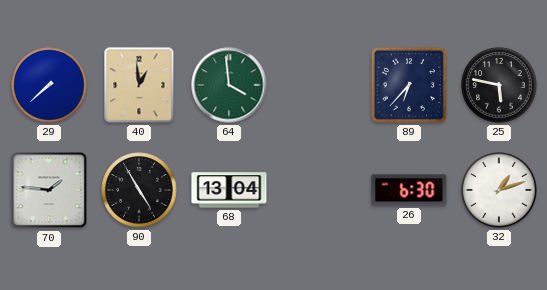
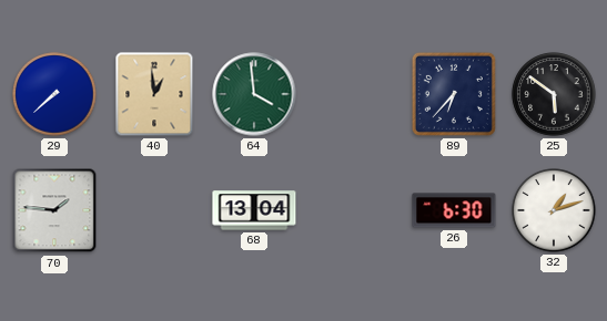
25: 5:47 -> 5:51 (554, 94)
90: 4:55 -> none (139, 190)
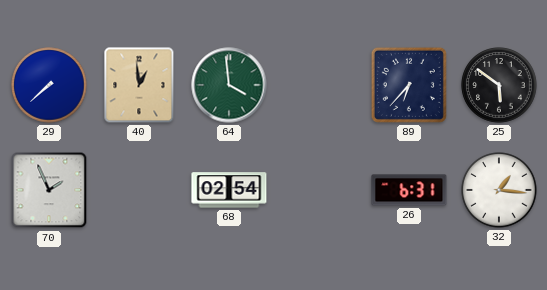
70: 1:46 -> 1:56 (49, 190)
68: 13:04 -> 02:54 (229, 190)
26: 6:30 -> 6:31 (409, 190)
32: 1:12 -> 1:16 (499, 190)
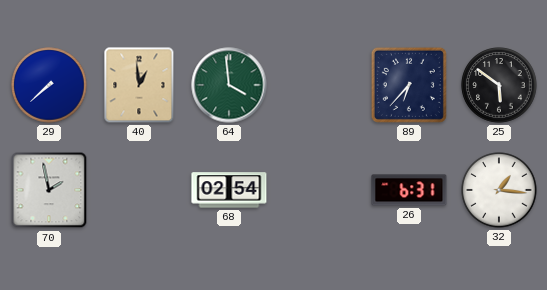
70: 1:56 -> 1:58 (49, 190)
